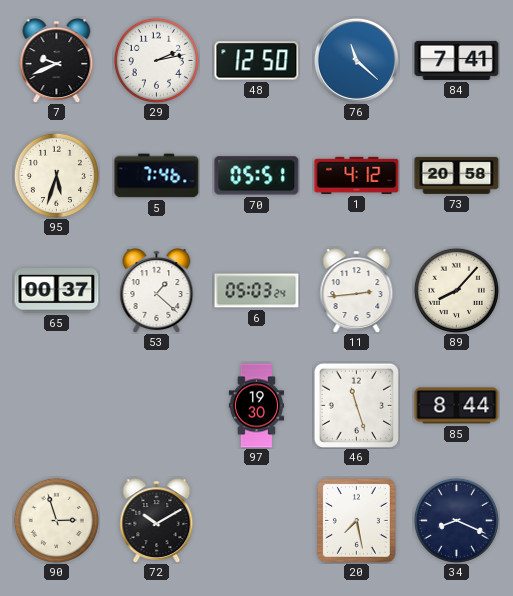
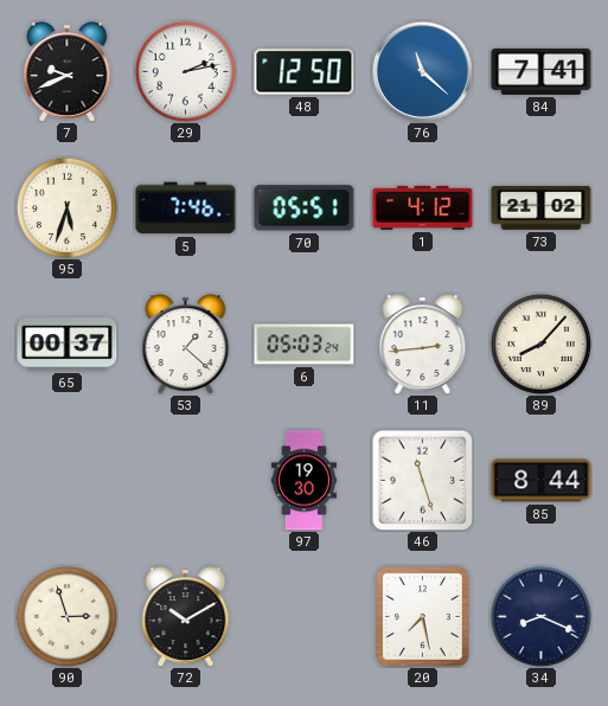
73: 20:58 -> 21:02 (542, 207)
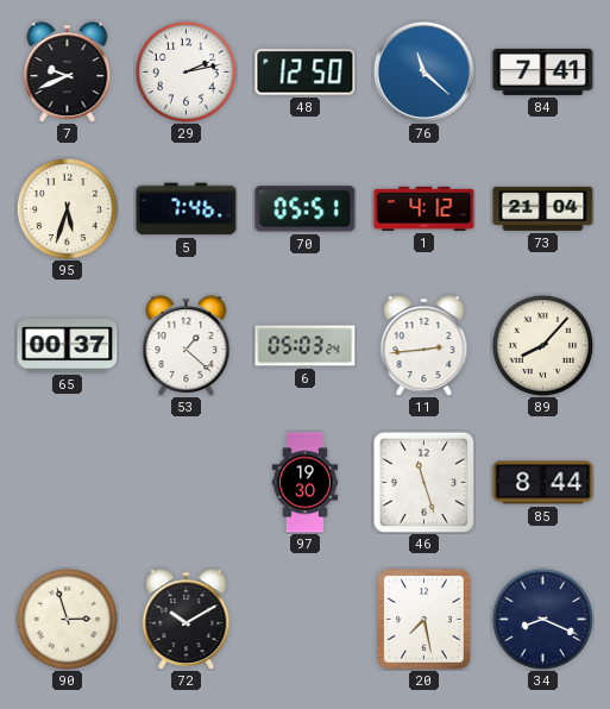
73: 21:02 -> 21:04 (543, 208)
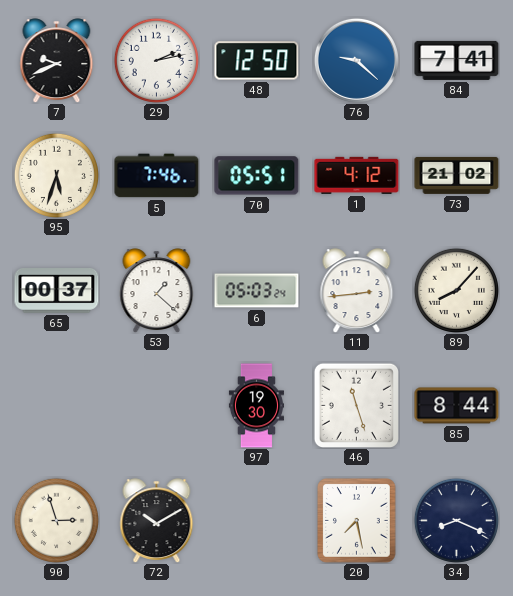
76: 11:22 -> 9:22 (356, 60)
73: 21:04 -> 21:02 (457, 175)
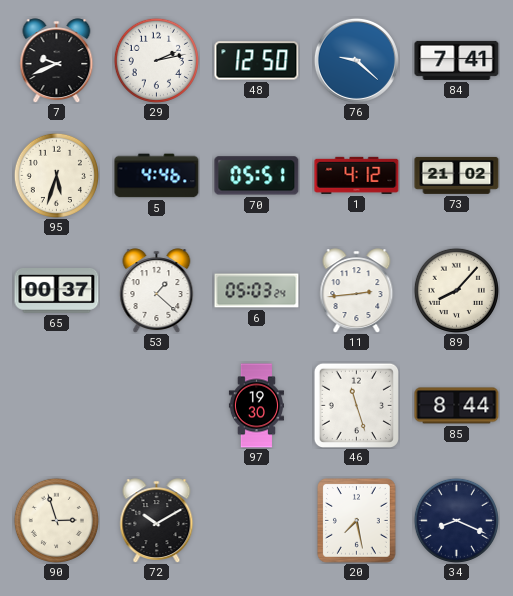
5: 7:46 -> 4:46 (157, 176)
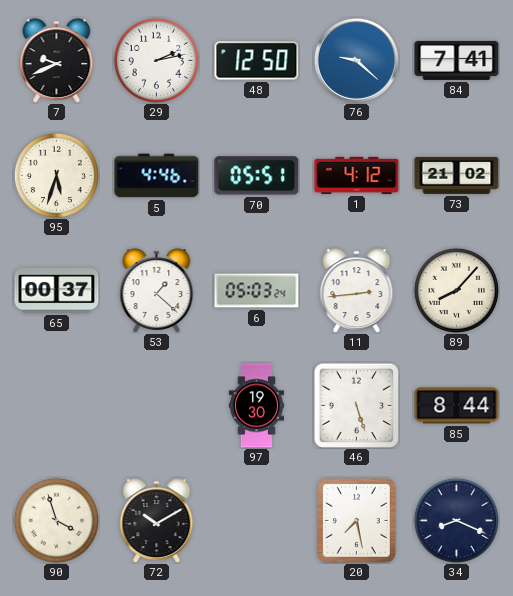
46: 11:27 -> 5:27 (356, 405)
90: 2:57 -> 3:57 (56, 520)
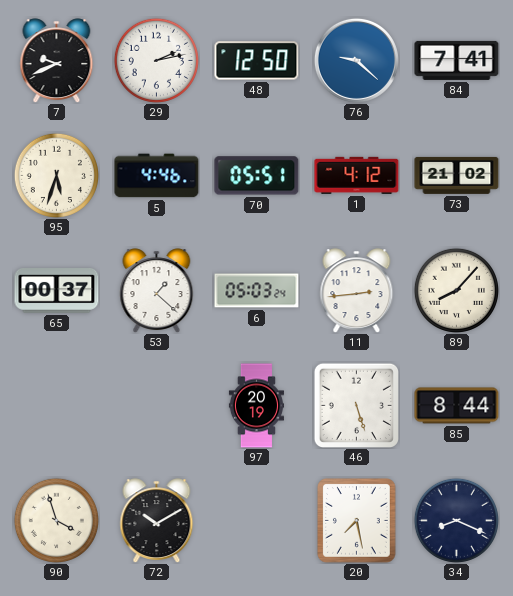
97: 19:30 -> 20:19 (256, 406)
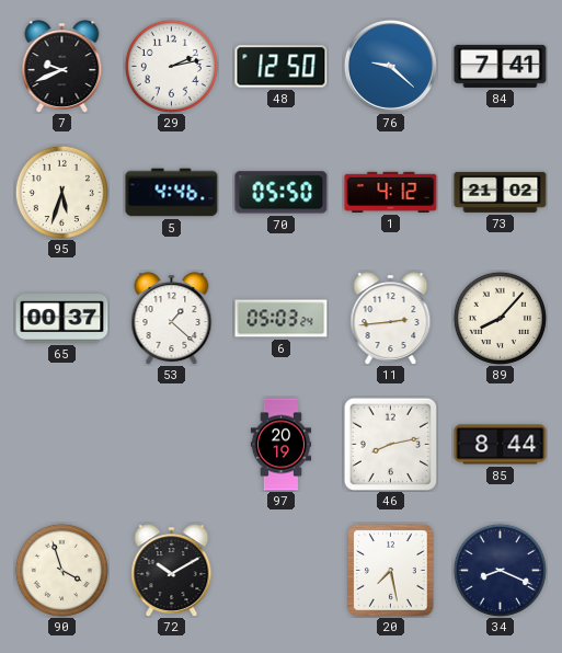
70: 05:51 -> 05:50 (282, 193)
46: 5:27 -> 8:13 (390, 444)
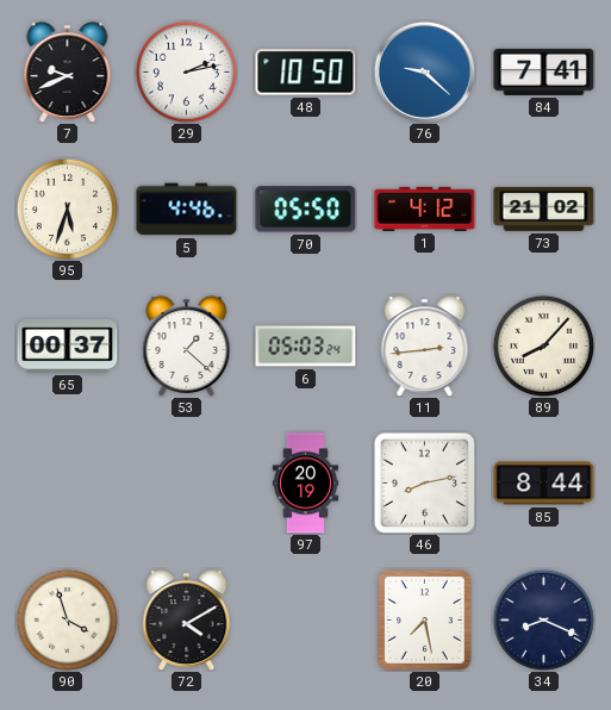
48: 12:50 -> 10:50 (306, 73)
72: 10:10 -> 4:10 (187, 619)
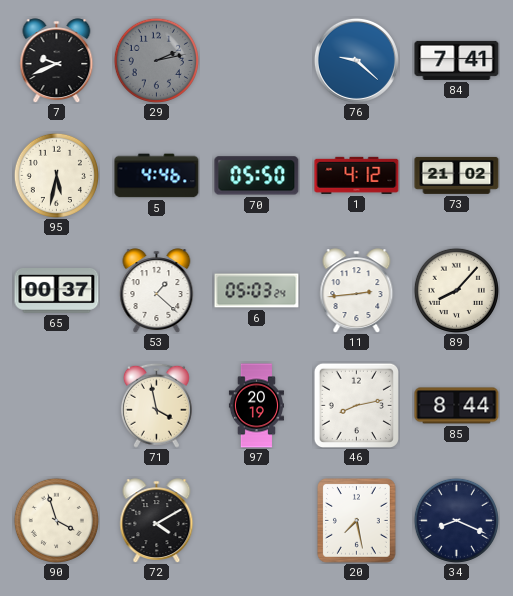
29 dial: white -> grey (156, 60)
48: 10:50 -> none (306, 73)
95: 5:33 -> 5:32 (56, 175)
71: none -> 3:58 (156, 405)
